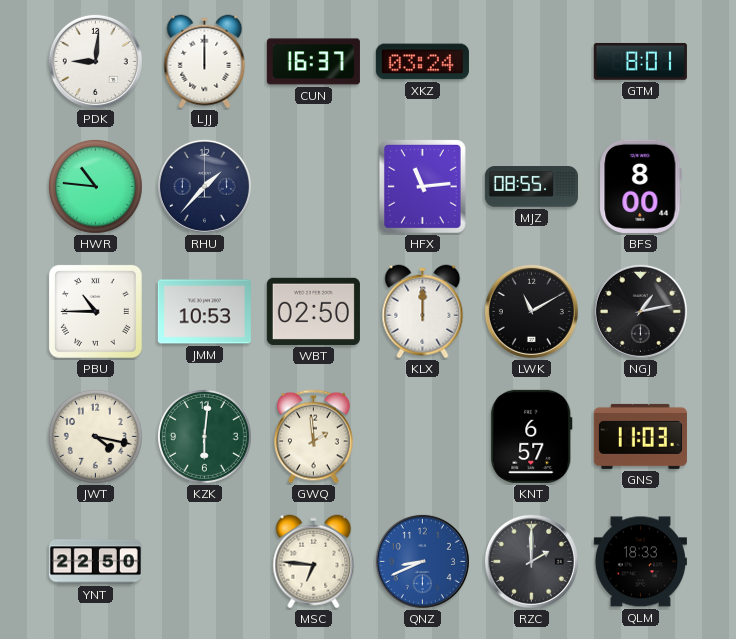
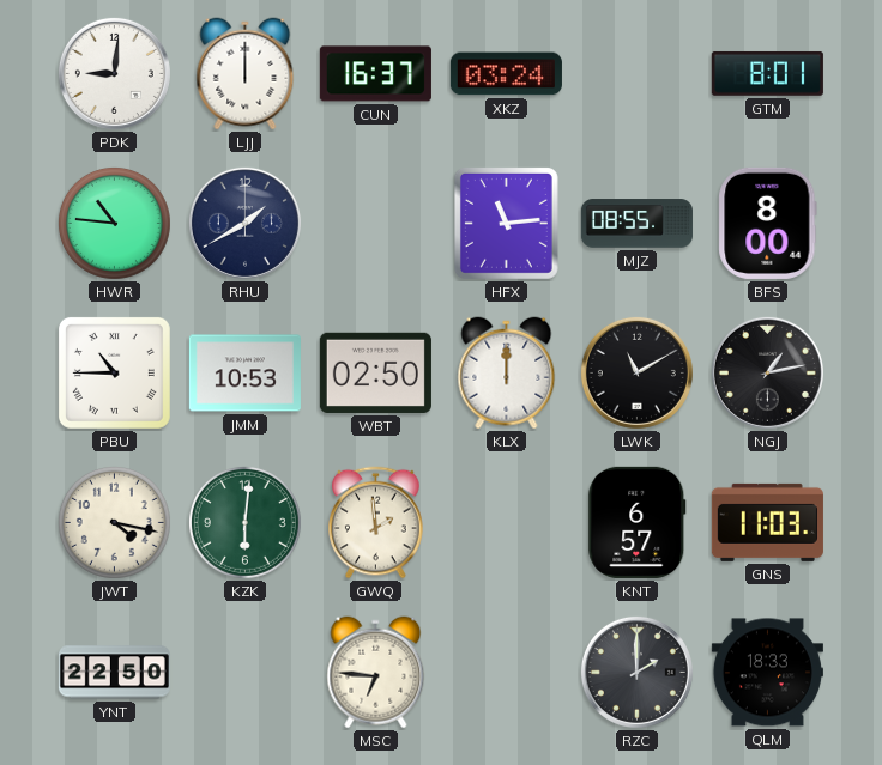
RHU: 1:37 -> 1:40 (244, 223)
QNZ: 8:41 -> none (422, 561)
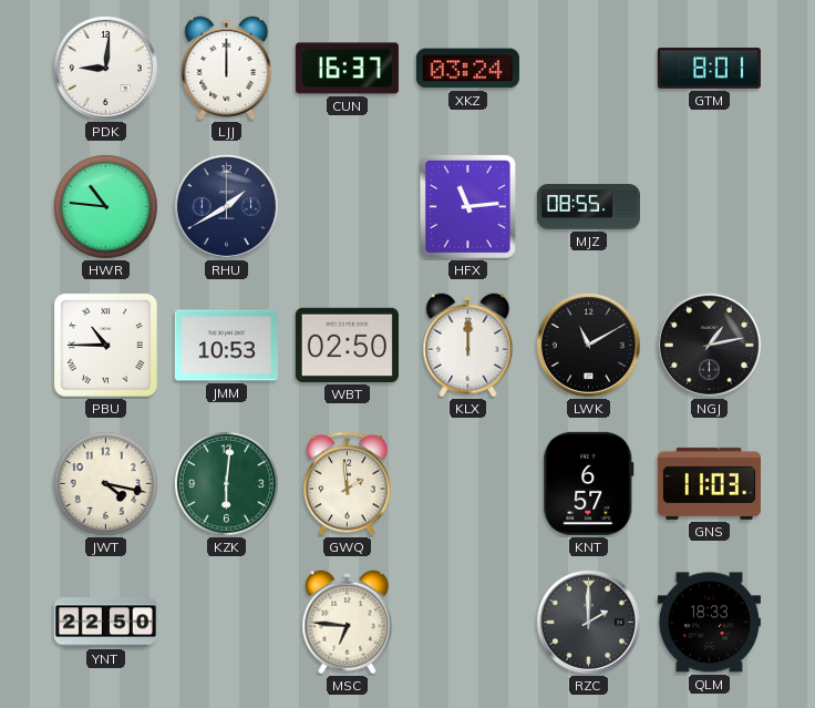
BFS: 8:00 -> none (768, 223)
